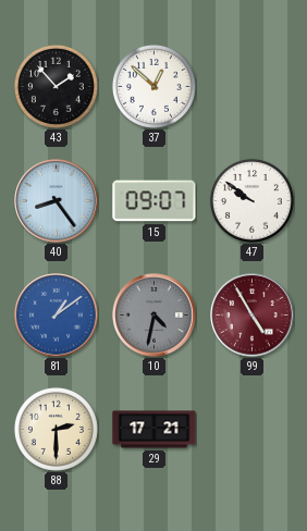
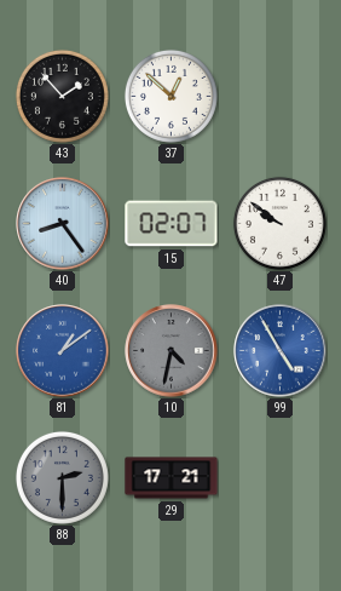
15: 09:07 -> 02:07 (172, 224)
99 dial: burgundy -> blue (281, 351)
88 dial: cream -> grey (62, 477)
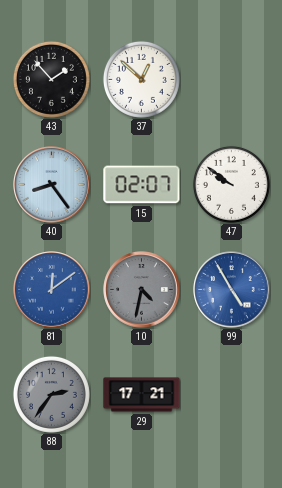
81: 1:09 -> 12:09 (52, 290)
88: 2:30 -> 2:36 (51, 394)
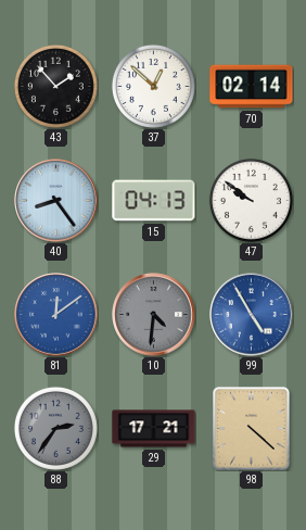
70: none -> 02:14 (252, 87)
15: 02:07 -> 04:13 (154, 201)
10: 4:32 -> 4:31 (154, 315)
98: none -> 4:22 (252, 429)
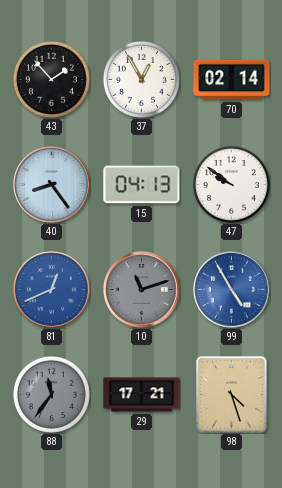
37: 12:52 -> 12:55 (141, 79)
81: 12:09 -> 12:41 (52, 290)
10: 4:31 -> 11:12 (142, 290)
88: 2:36 -> 11:36 (51, 394)
98: 4:22 -> 4:27 (232, 395)
